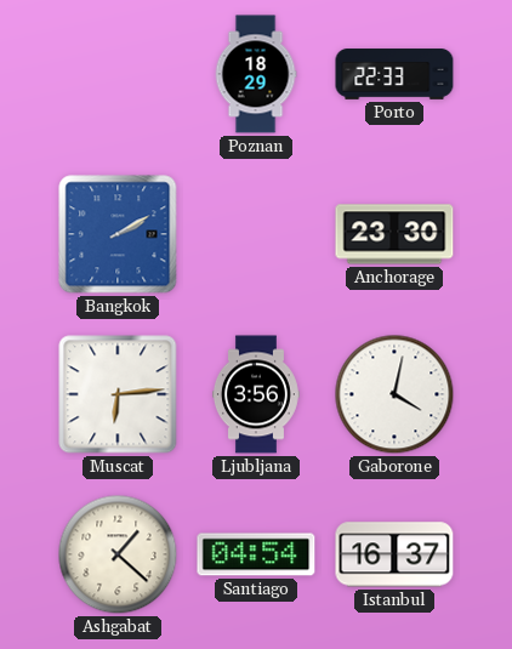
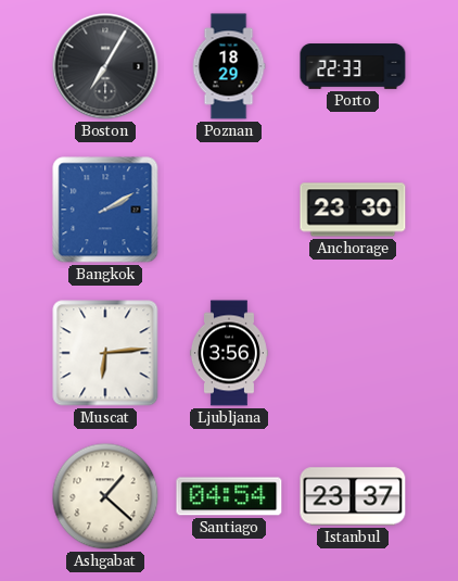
Boston: none -> 7:05 (105, 66)
Gaborone: 4:02 -> none (394, 394)
Istanbul: 16:37 -> 23:37 (353, 496)
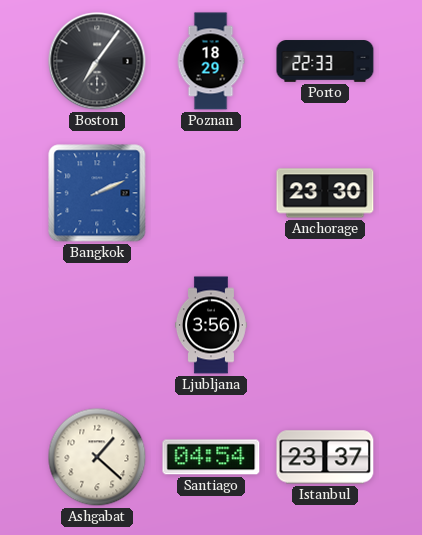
Boston: 7:05 -> 7:06 (97, 61)
Bangkok: 2:10 -> 2:11 (97, 193)
Muscat: 6:14 -> none (105, 353)
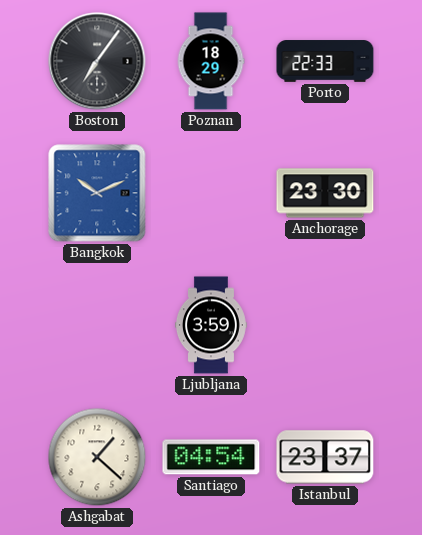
Bangkok: 2:11 -> 10:11 (97, 193)
Ljubljana: 3:56 -> 3:59 (211, 325)
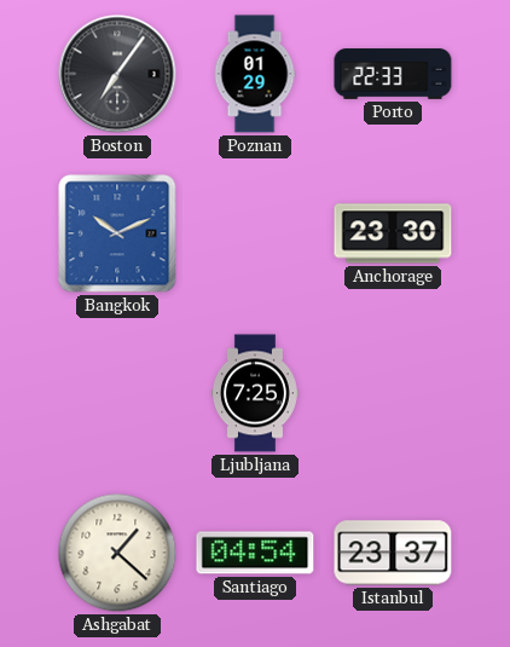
Poznan: 18:29 -> 01:29 (255, 74)
Ljubljana: 3:59 -> 7:25 (255, 393)
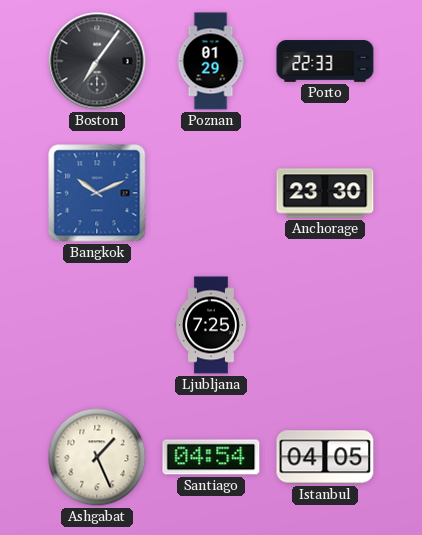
Ashgabat: 1:22 -> 1:26 (97, 457)
Istanbul: 23:37 -> 04:05 (325, 457)
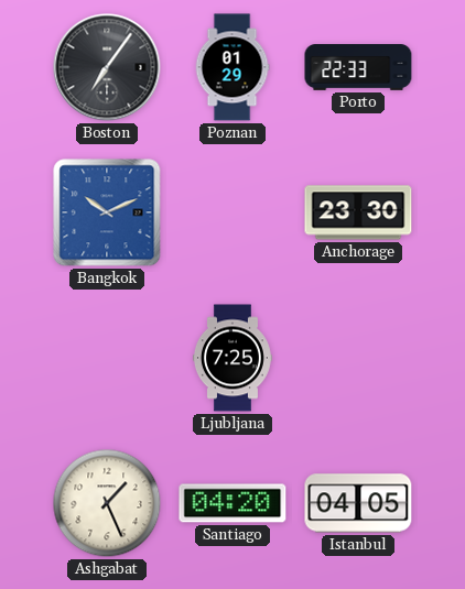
Santiago: 04:54 -> 04:20 (233, 503)
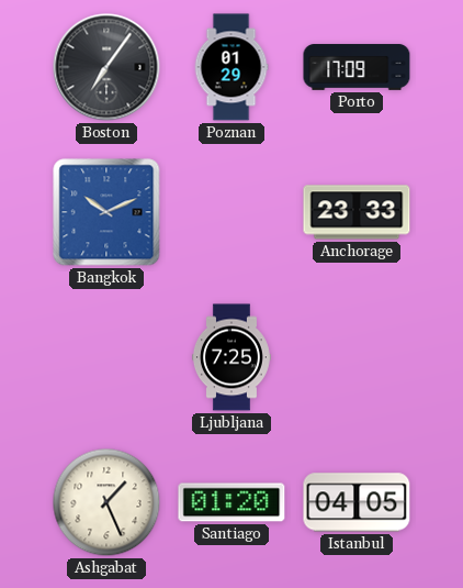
Porto: 22:33 -> 17:09 (357, 67)
Anchorage: 23:30 -> 23:33 (357, 212)
Santiago: 04:20 -> 01:20 (231, 502)
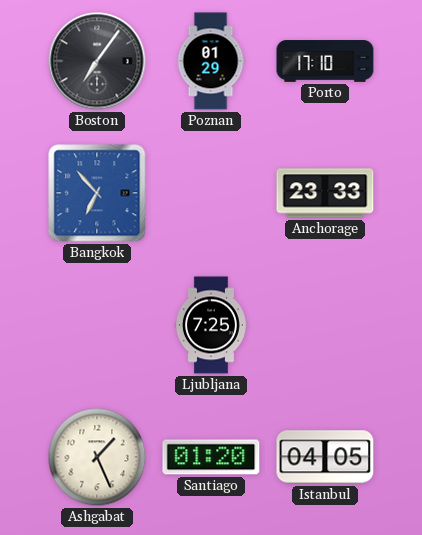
Porto: 17:09 -> 17:10 (325, 61)
Bangkok: 10:11 -> 6:53 (97, 193)
